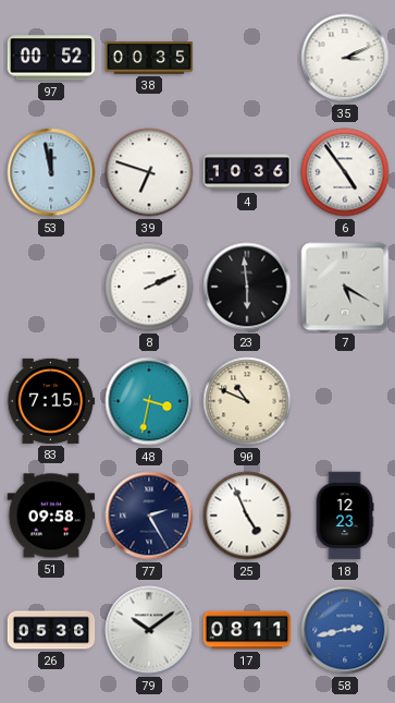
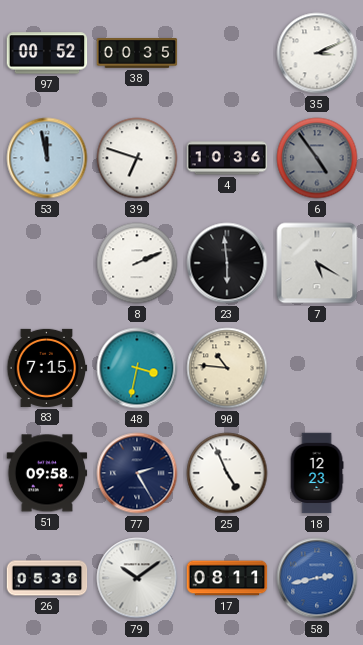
6 dial: white -> grey (317, 158)
90: 10:49 -> 10:46 (227, 368)
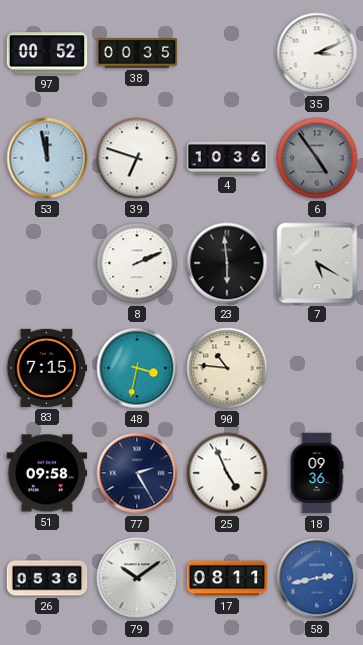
18: 12:23 -> 09:36 (317, 473)
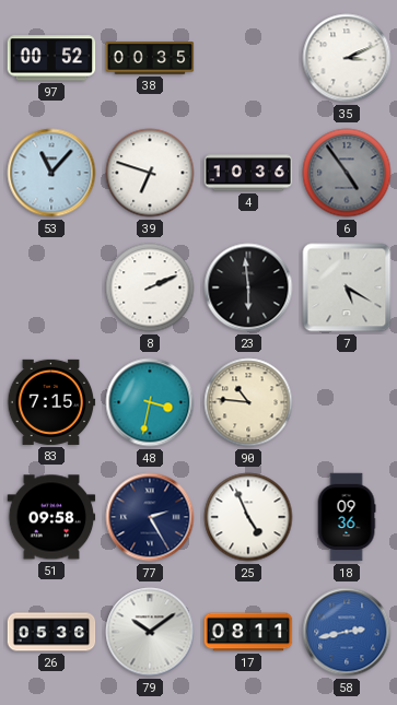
53: 11:58 -> 11:07 (51, 173)
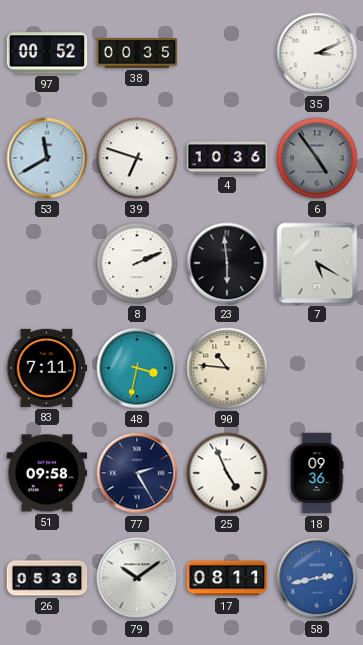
53: 11:07 -> 11:40 (47, 158)
83: 7:15 -> 7:11 (47, 368)
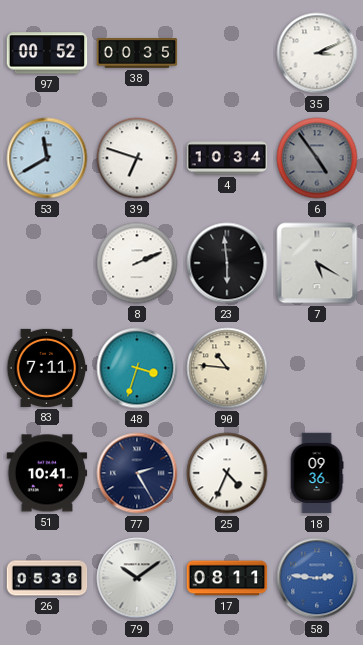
4: 10:36 -> 10:34 (227, 158)
48: 3:32 -> 3:33 (137, 368)
51: 09:58 -> 10:41 (47, 473)
25: 4:56 -> 4:34 (227, 473)
58: 2:43 -> 2:46 (317, 578)
